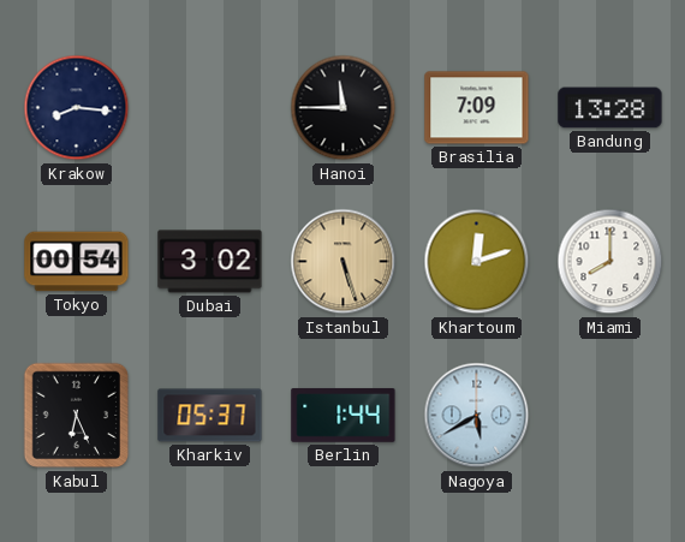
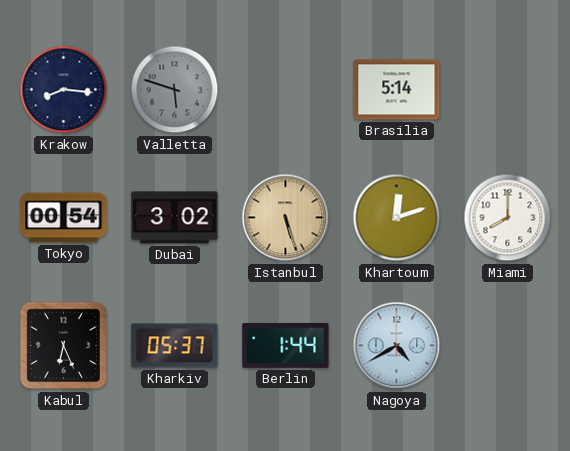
Valletta: none -> 5:48 (175, 90)
Hanoi: 11:45 -> none (344, 108)
Brasilia: 7:09 -> 5:14 (397, 90)
Bandung: 13:28 -> none (610, 108)
Nagoya: 5:40 -> 4:40 (397, 346)
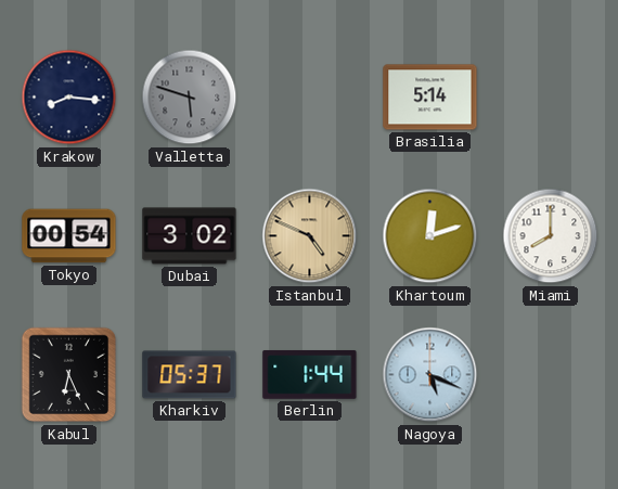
Istanbul: 5:27 -> 4:49 (310, 236)
Nagoya: 4:40 -> 5:19 (430, 375)
